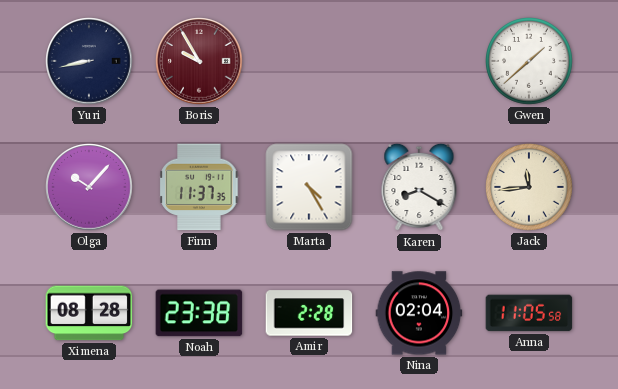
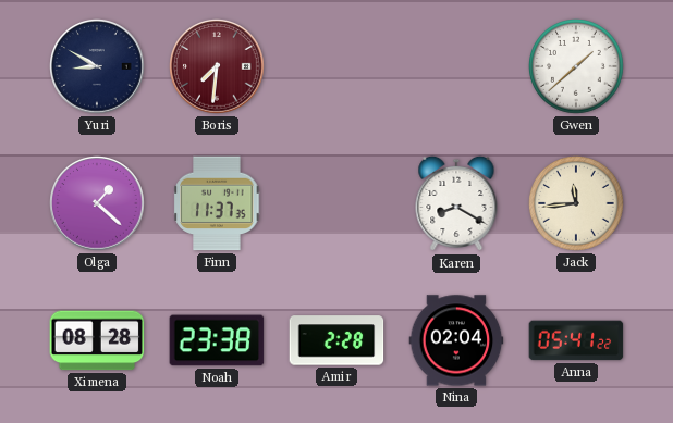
Yuri: 8:43 -> 8:50 (97, 66)
Boris: 9:55 -> 7:31 (217, 66)
Olga: 10:07 -> 1:22 (97, 203)
Marta: 4:25 -> none (309, 187)
Anna: 11:05 -> 05:41 (576, 340)
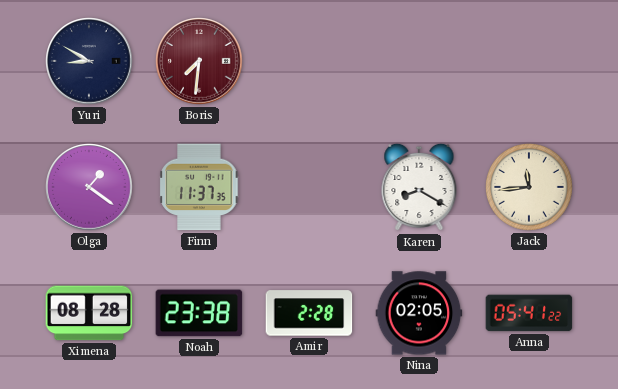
Gwen: 1:38 -> none (577, 67)
Olga: 1:22 -> 1:21 (89, 187)
Nina: 02:04 -> 02:05 (419, 313)
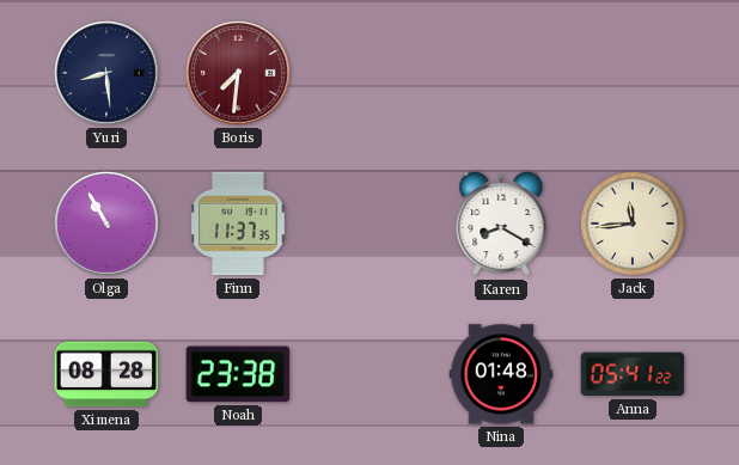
Yuri: 8:50 -> 8:29 (106, 73)
Olga: 1:21 -> 10:55 (106, 224)
Amir: 2:28 -> none (309, 313)
Nina: 02:05 -> 01:48 (501, 374)
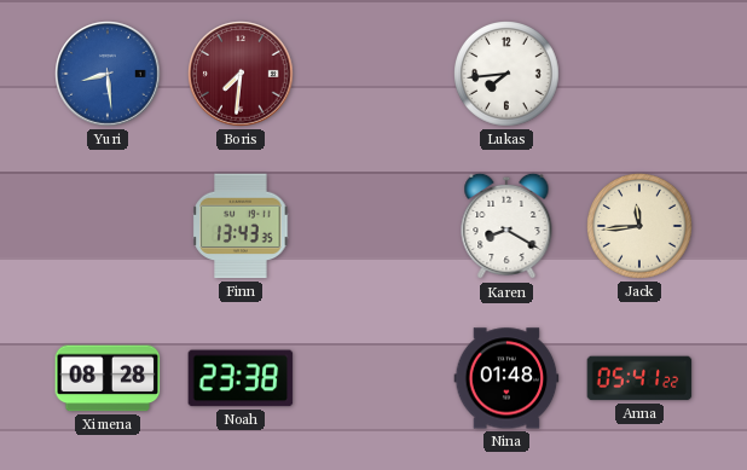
Yuri dial: navy -> blue (108, 74)
Lukas: none -> 7:44 (508, 75)
Olga: 10:55 -> none (106, 224)
Finn: 11:37 -> 13:43 (241, 226)
